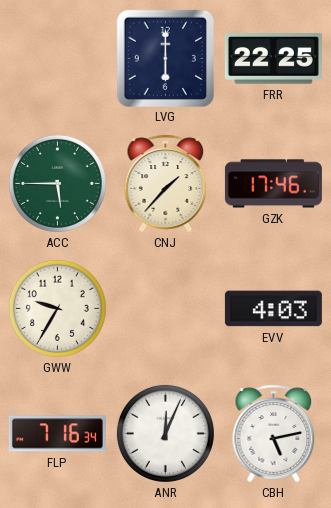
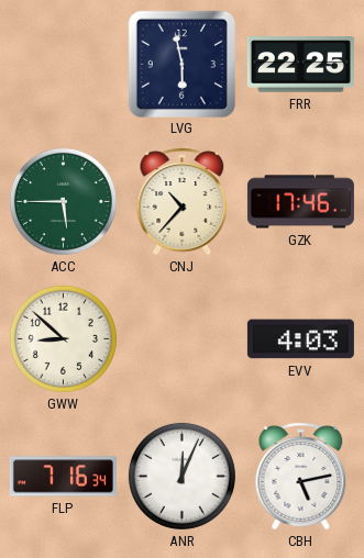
LVG: 6:00 -> 5:58 (181, 64)
CNJ: 1:37 -> 10:37 (183, 202)
GWW: 9:35 -> 8:52 (63, 338)
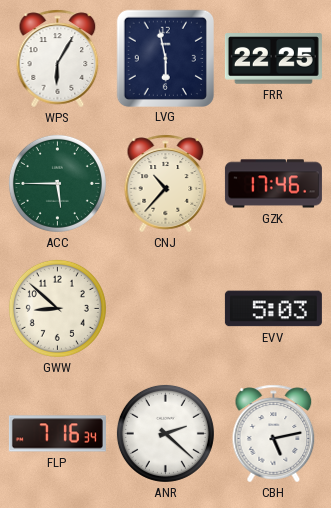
WPS: none -> 6:05 (58, 59)
EVV: 4:03 -> 5:03 (273, 309)
ANR: 12:04 -> 2:22 (165, 433)
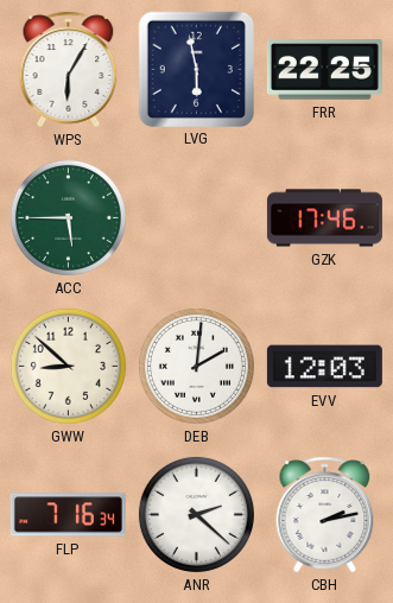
CNJ: 10:37 -> none (166, 184)
DEB: none -> 2:01 (196, 366)
EVV: 5:03 -> 12:03 (324, 367)
CBH: 5:13 -> 2:13 (325, 515)
